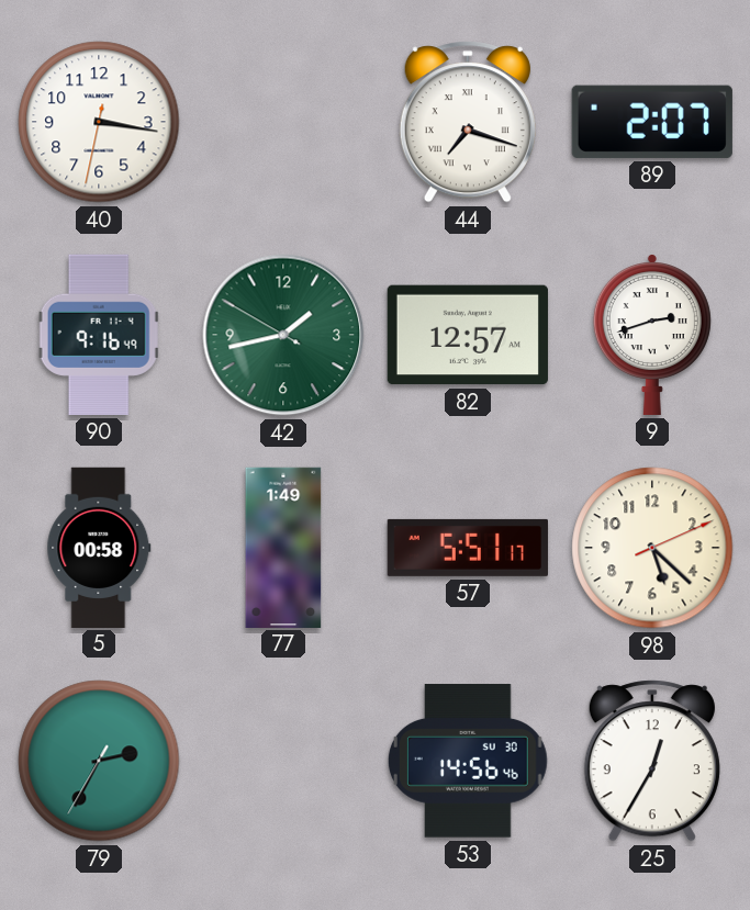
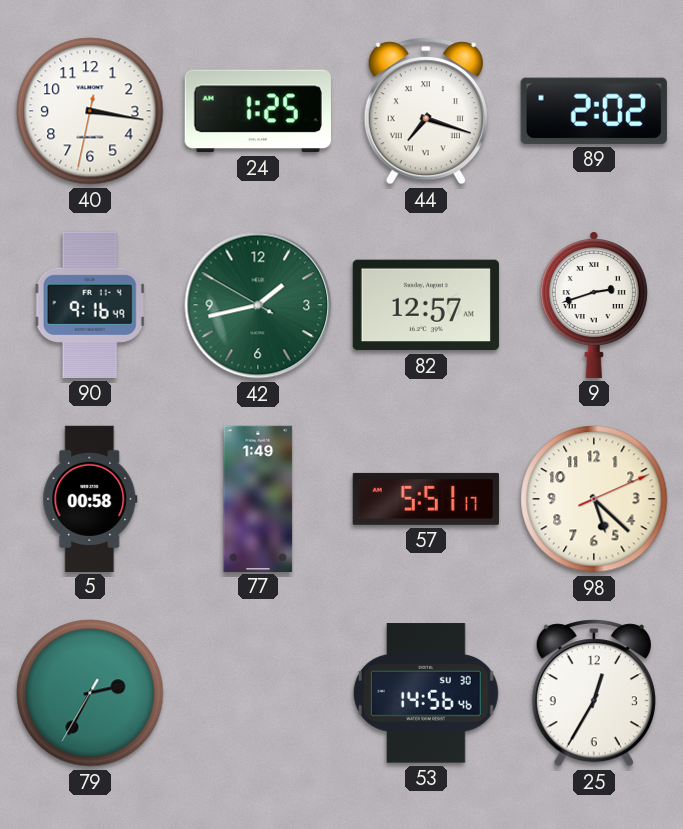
24: none -> 1:25 (258, 111)
89: 2:07 -> 2:02 (594, 111)
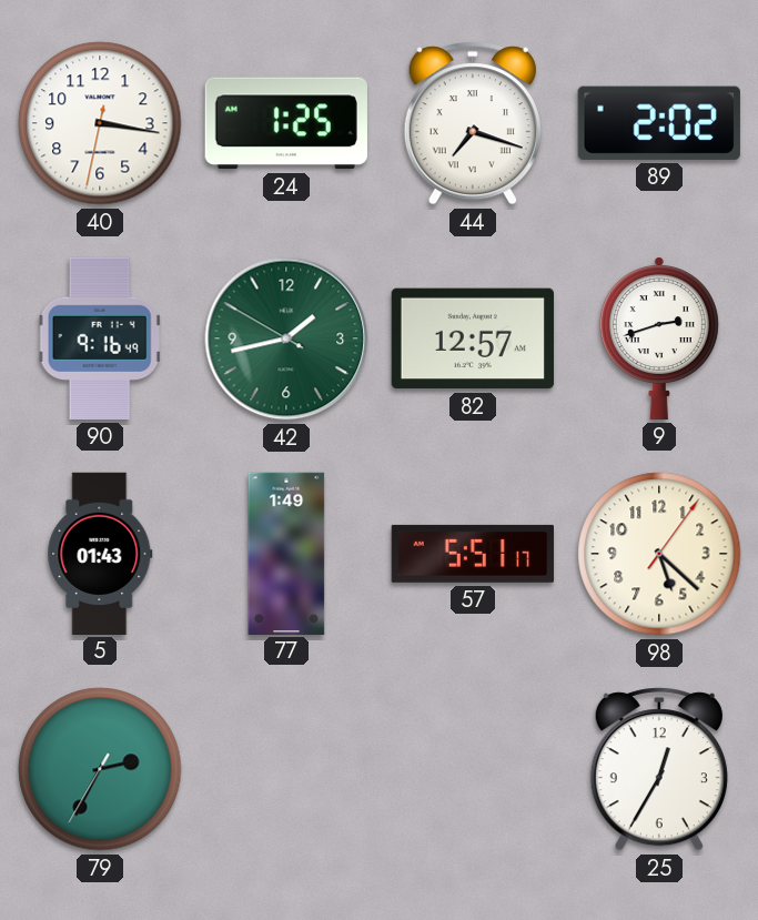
5: 00:58 -> 01:43 (100, 553)
98: 5:22:11 -> 5:22:06 (659, 554)
53: 14:56 -> none (426, 693)
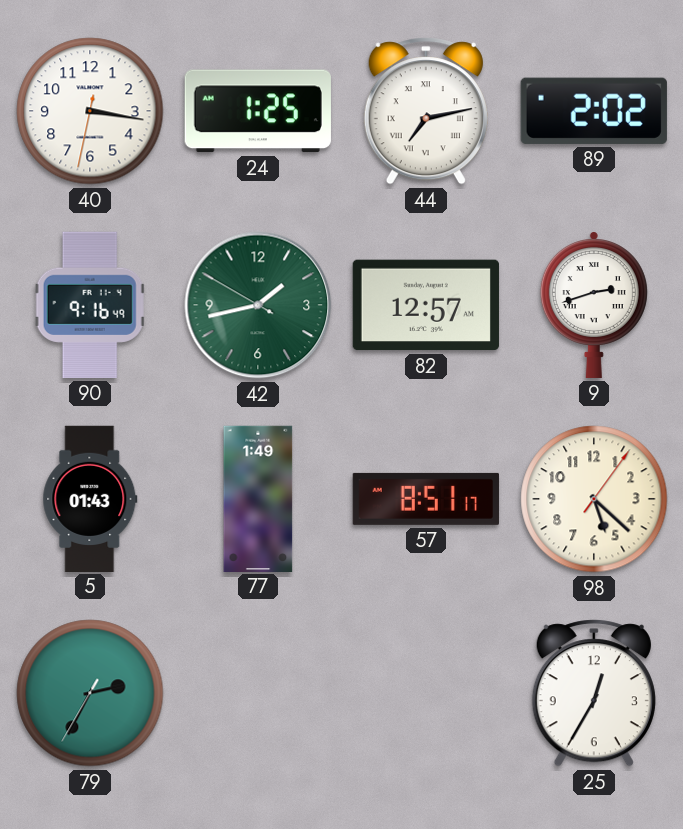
44: 7:18 -> 7:13 (426, 111)
57: 5:51 -> 8:51 (425, 499)
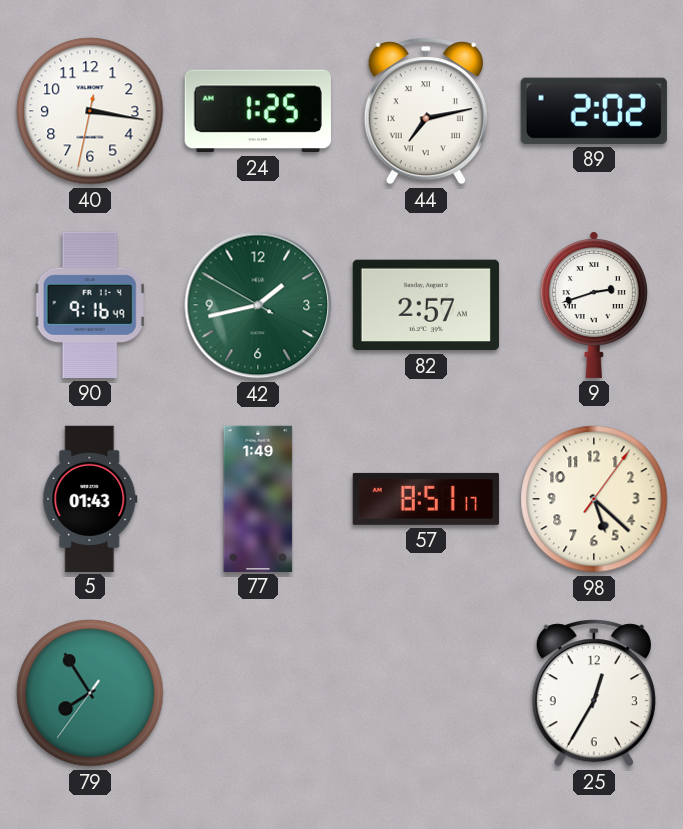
82: 12:57 -> 2:57 (426, 305)
79: 2:34 -> 7:54 (90, 693)
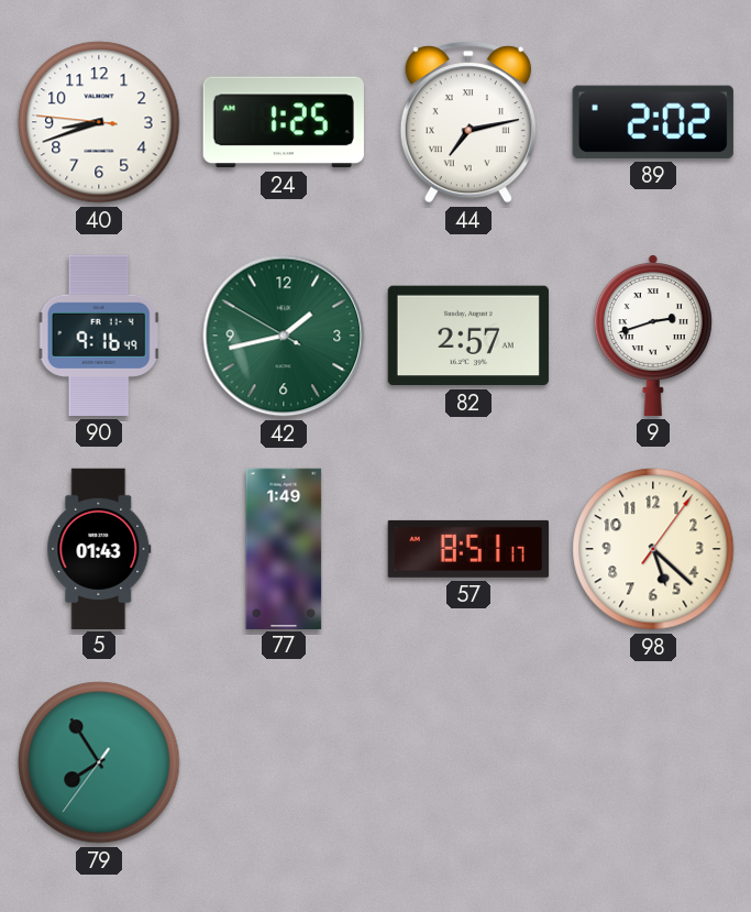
40: 3:16 -> 8:41 (99, 122)
25: 12:35 -> none (594, 693)
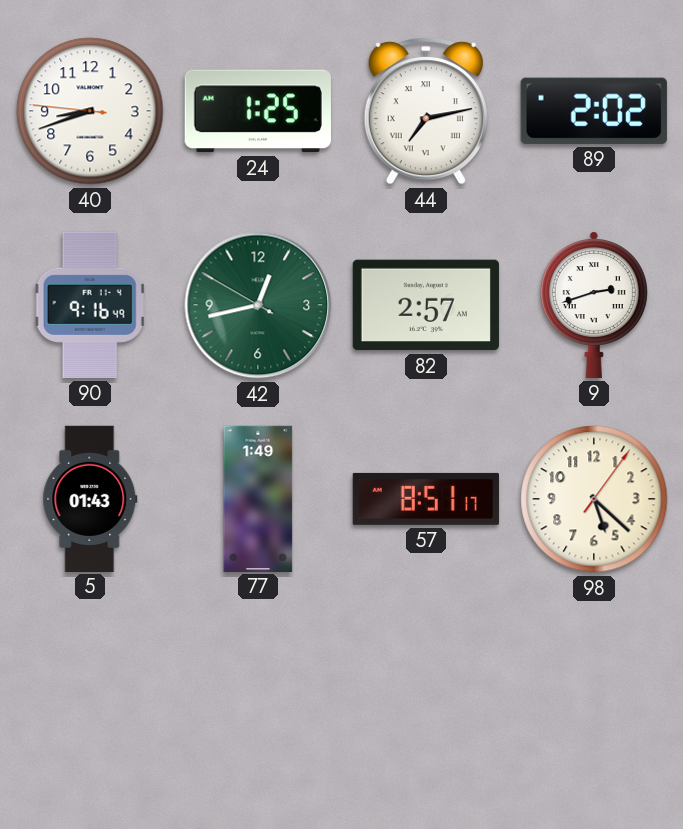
42: 1:42 -> 12:42 (258, 305)
79: 7:54 -> none (99, 762)
